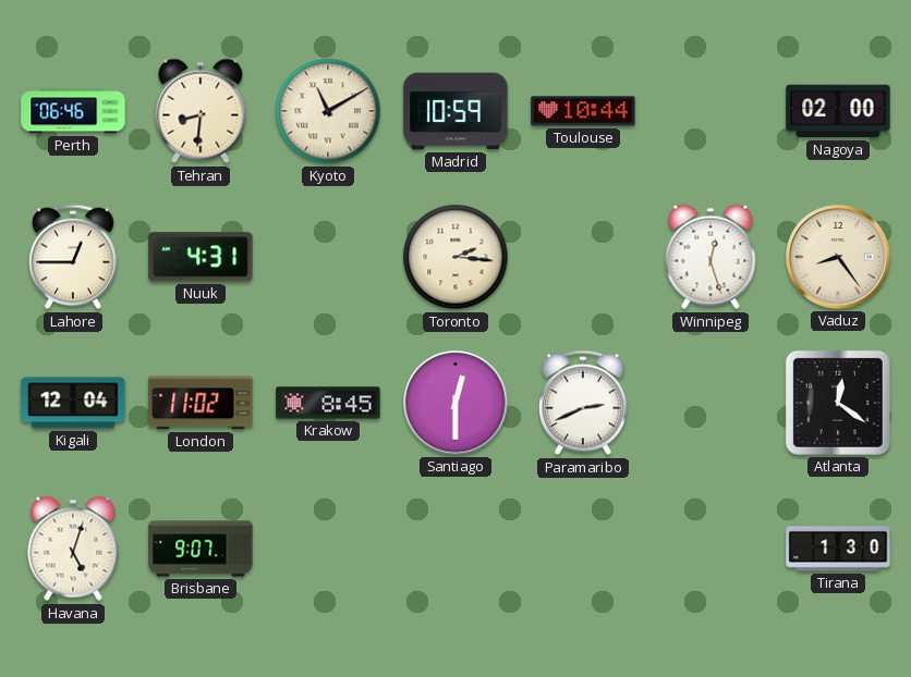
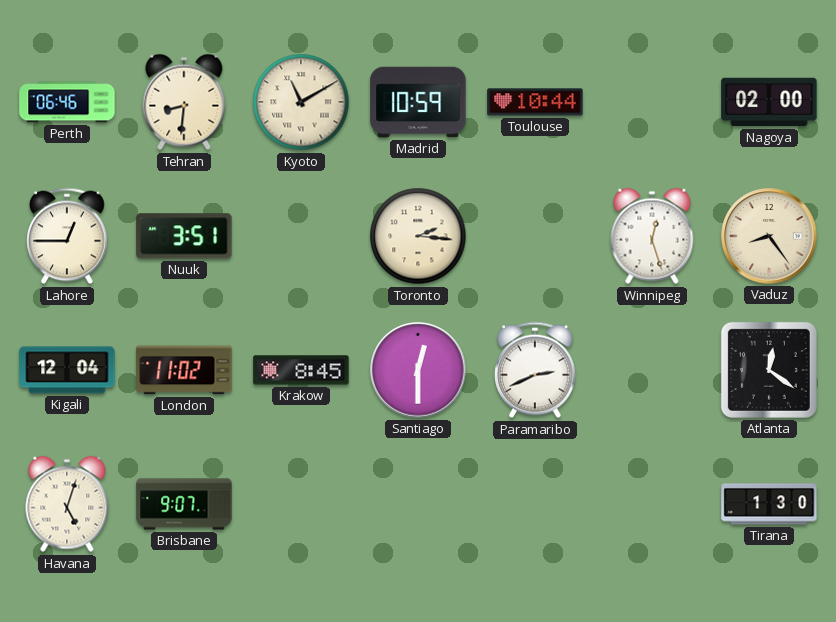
Nuuk: 4:31 -> 3:51 (184, 236)
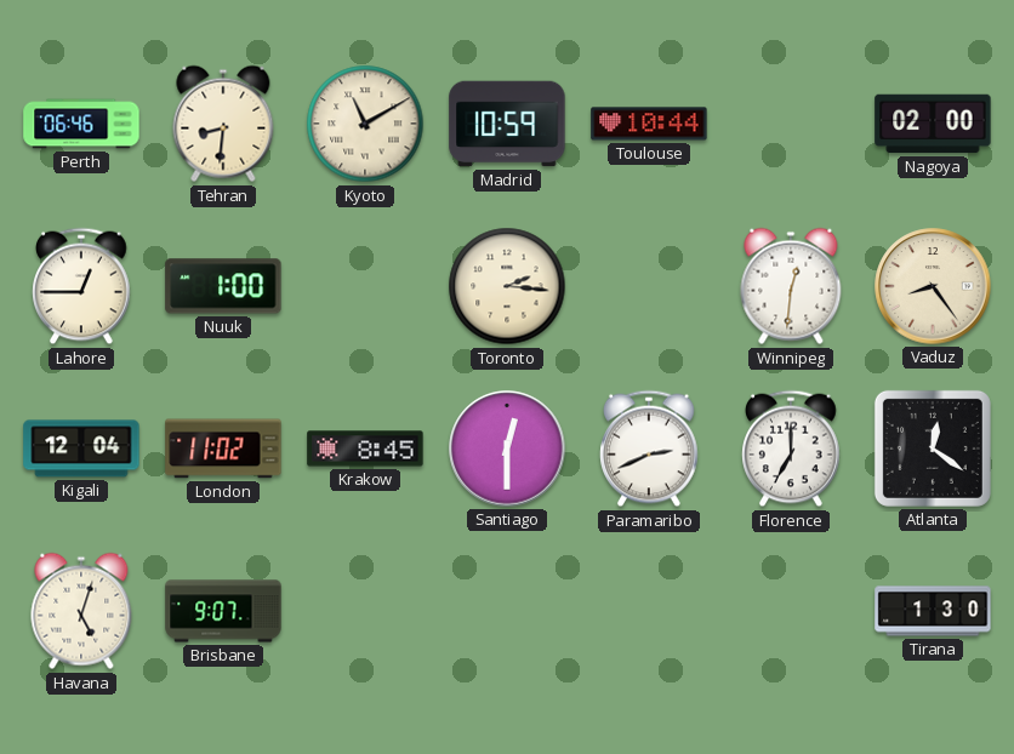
Nuuk: 3:51 -> 1:00 (223, 286)
Winnipeg: 12:27 -> 12:31 (791, 286)
Florence: none -> 7:00 (791, 449)
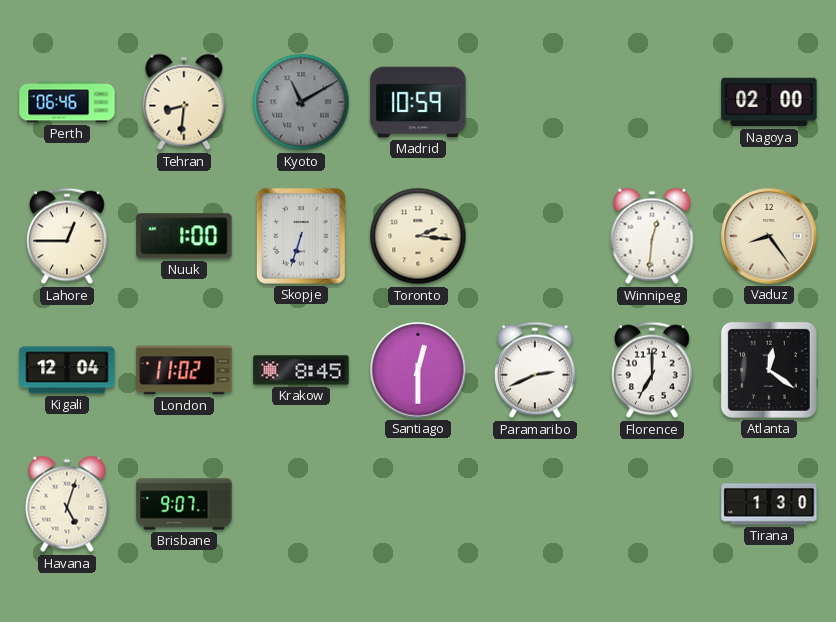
Kyoto dial: cream -> grey (301, 102)
Toulouse: 10:44 -> none (649, 124)
Skopje: none -> 6:33 (301, 236)
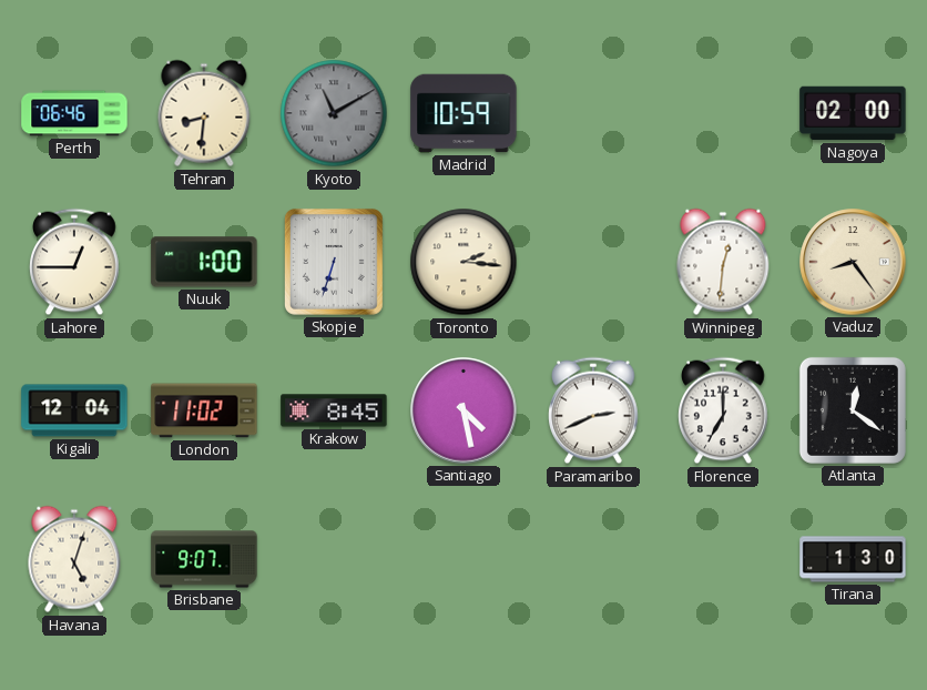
Santiago: 12:30 -> 4:28 (463, 410)
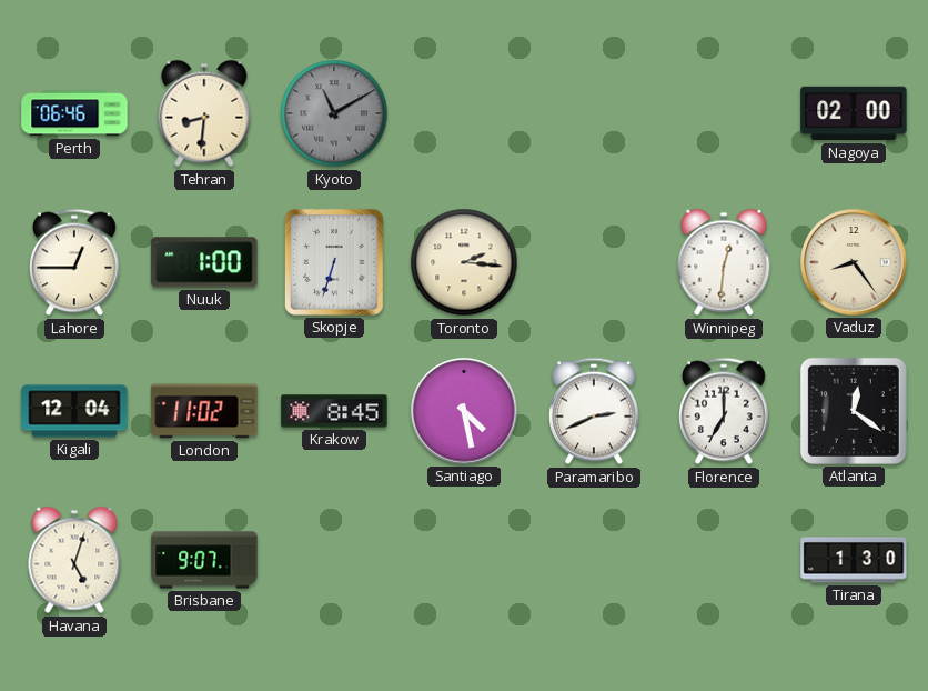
Madrid: 10:59 -> none (463, 113)
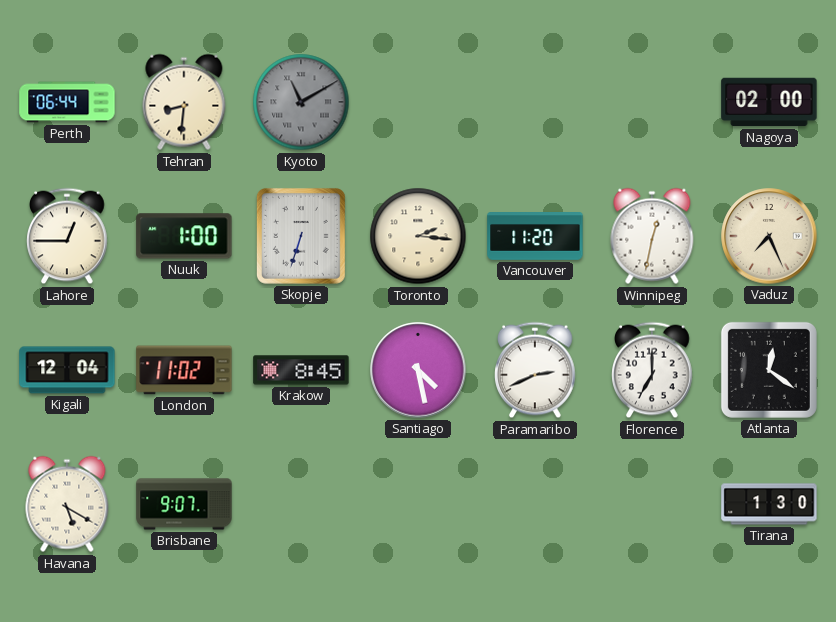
Perth: 06:46 -> 06:44 (67, 102)
Vancouver: none -> 11:20 (535, 237)
Winnipeg: 12:31 -> 12:32 (652, 236)
Vaduz: 8:24 -> 7:26 (769, 236)
Havana: 5:03 -> 5:20 (67, 504)
